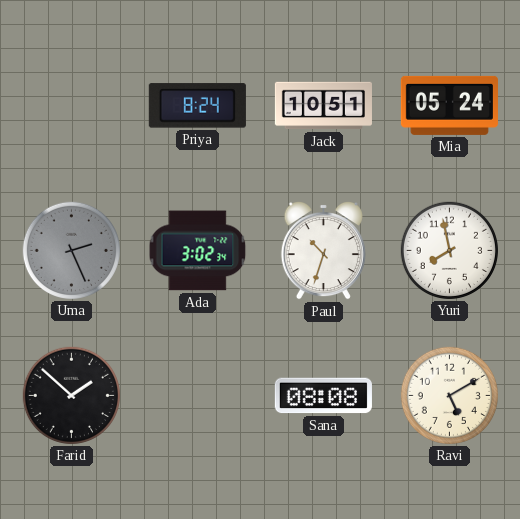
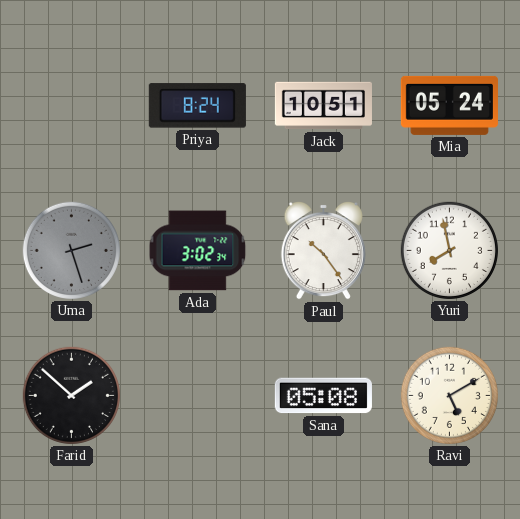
Uma: 2:26 -> 2:27 (71, 250)
Paul: 10:33 -> 10:24 (323, 250)
Sana: 08:08 -> 05:08 (323, 396)
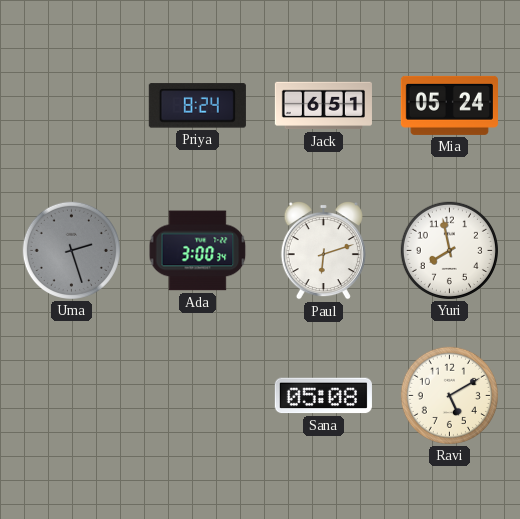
Jack: 10:51 -> 6:51 (323, 106)
Ada: 3:02 -> 3:00 (198, 251)
Paul: 10:24 -> 6:12 (323, 250)
Farid: 1:52 -> none (71, 395)
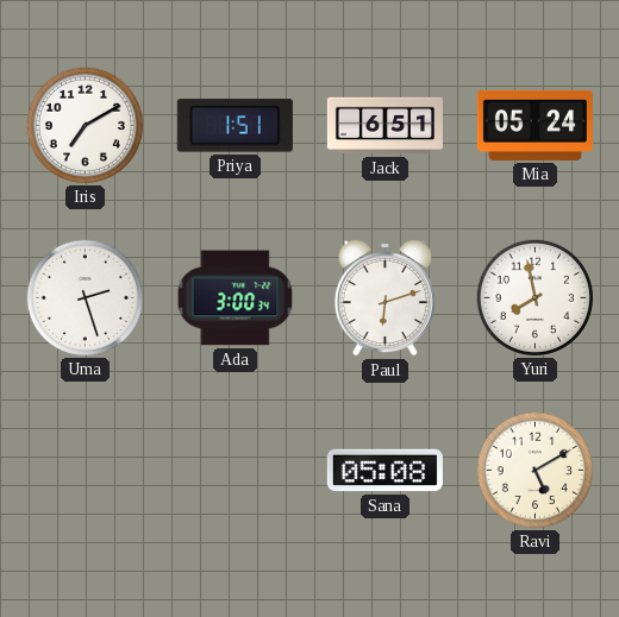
Iris: none -> 7:10 (85, 125)
Priya: 8:24 -> 1:51 (235, 126)
Uma dial: grey -> white (85, 297)
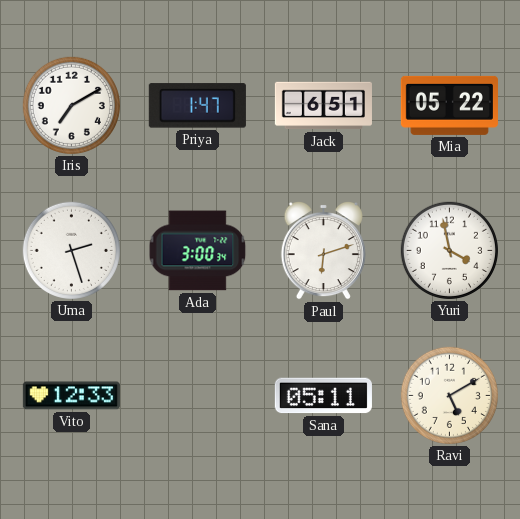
Priya: 1:51 -> 1:47 (197, 106)
Mia: 05:24 -> 05:22 (449, 105)
Yuri: 7:58 -> 3:58 (449, 250)
Vito: none -> 12:33 (71, 396)
Sana: 05:08 -> 05:11 (323, 396)
